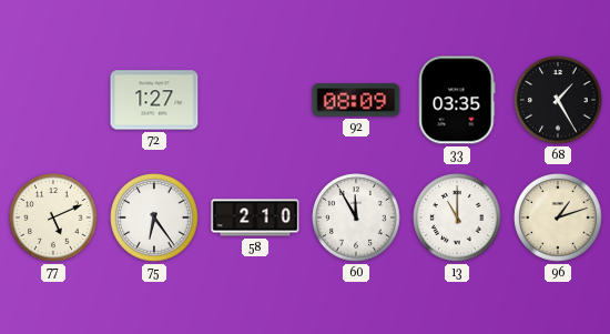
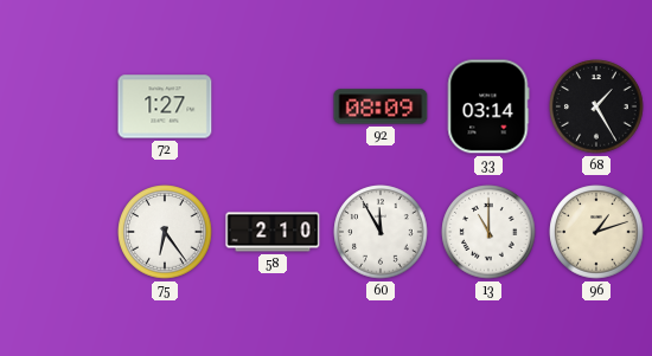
33: 03:35 -> 03:14 (488, 106)
77: 5:11 -> none (53, 217)
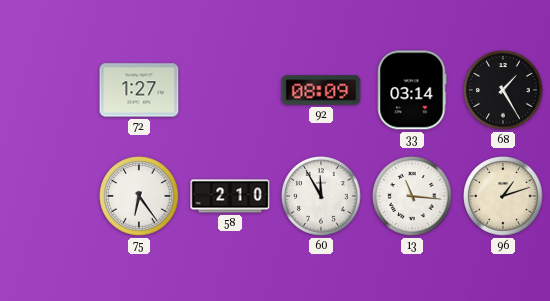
13: 11:00 -> 11:16 (412, 196)
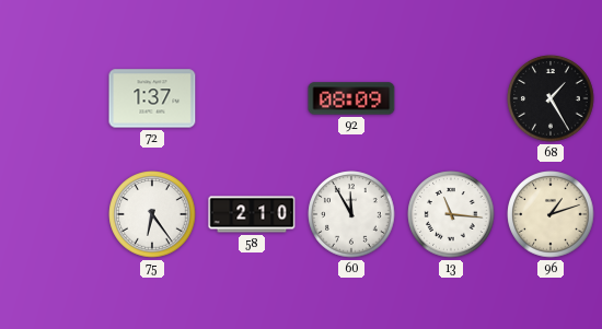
72: 1:27 -> 1:37 (152, 98)
33: 03:14 -> none (412, 90)
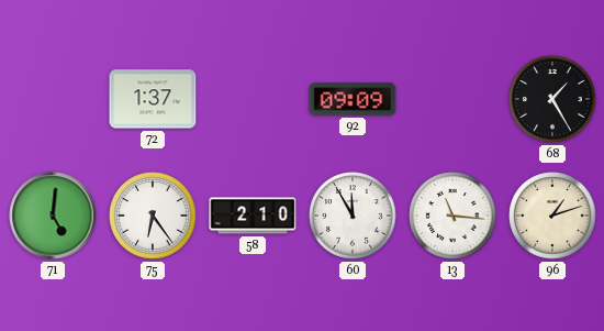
92: 08:09 -> 09:09 (353, 99)
71: none -> 5:01 (53, 216)
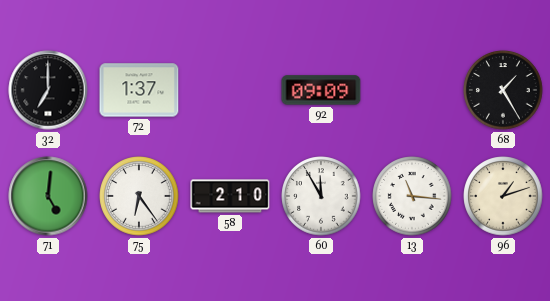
32: none -> 7:00 (48, 90)
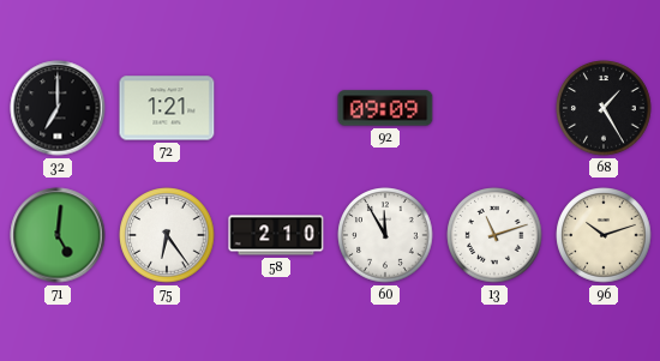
72: 1:37 -> 1:21 (167, 108)
13: 11:16 -> 11:12 (494, 235)
96: 1:12 -> 10:12 (604, 235)
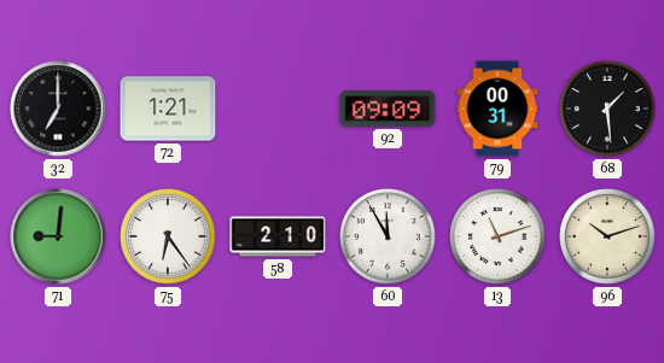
79: none -> 00:31 (497, 109)
68: 1:25 -> 1:29 (607, 109)
71: 5:01 -> 9:01 (58, 236)
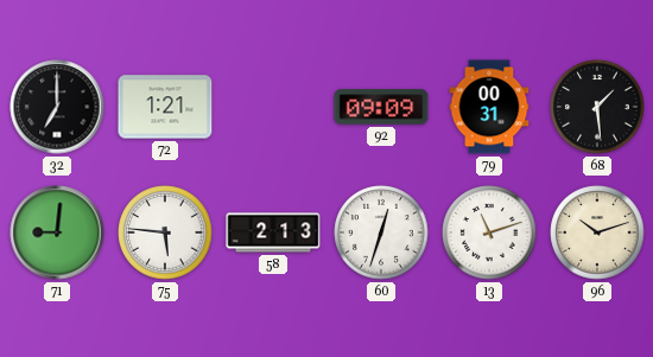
75: 6:24 -> 5:46 (165, 232)
58: 2:10 -> 2:13 (273, 232)
60: 11:55 -> 12:33 (381, 232)
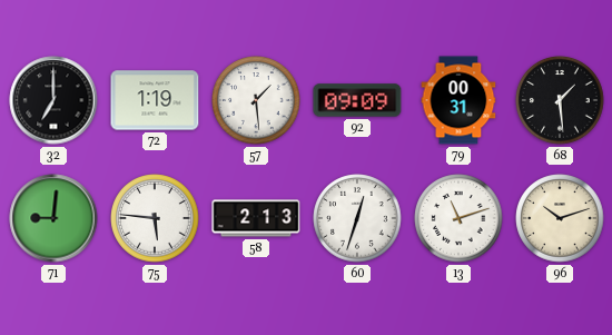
72: 1:21 -> 1:19 (155, 100)
57: none -> 1:29 (256, 100)
